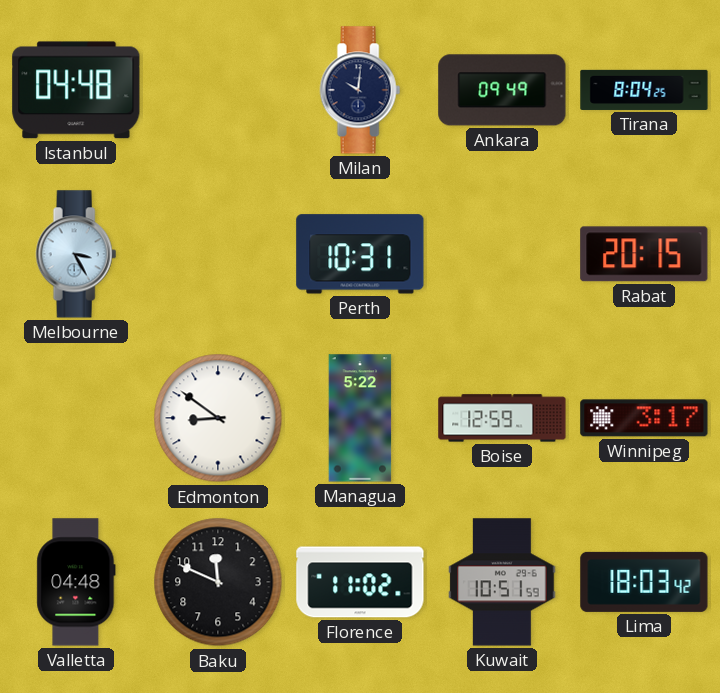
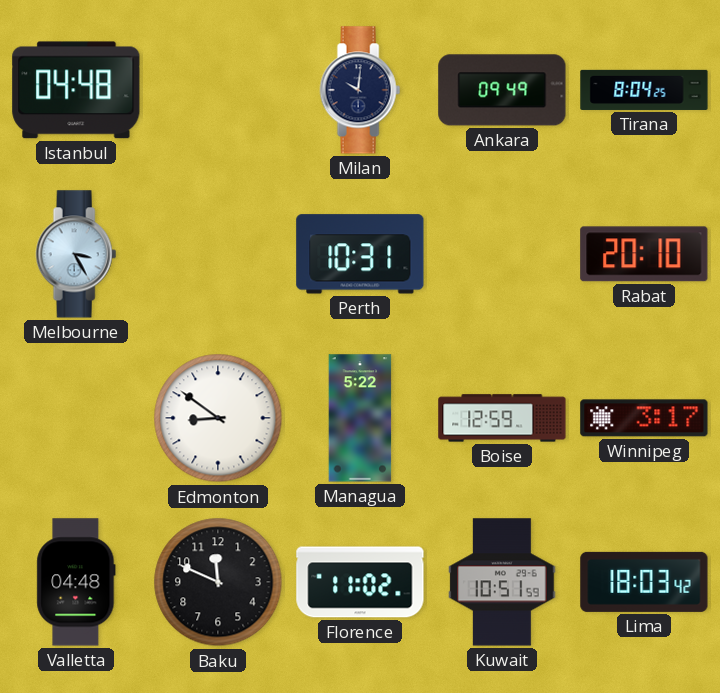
Rabat: 20:15 -> 20:10 (644, 254)
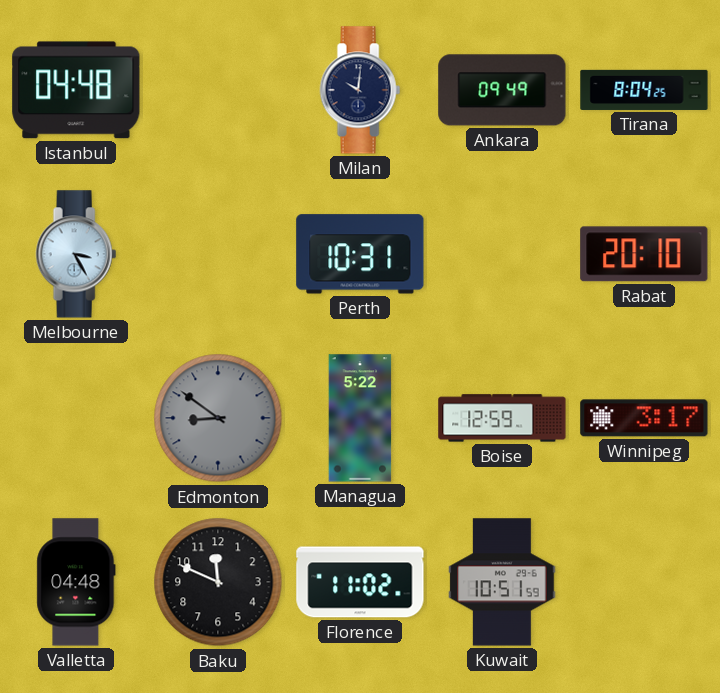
Edmonton dial: white -> grey (218, 418)
Lima: 18:03 -> none (644, 582)
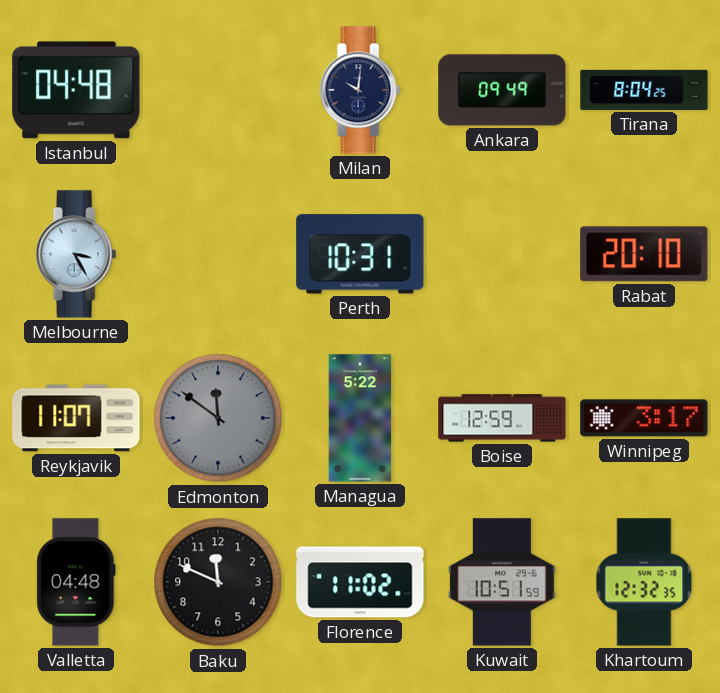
Reykjavik: none -> 11:07 (76, 418)
Edmonton: 8:51 -> 11:51 (218, 418)
Khartoum: none -> 12:32 (644, 582)
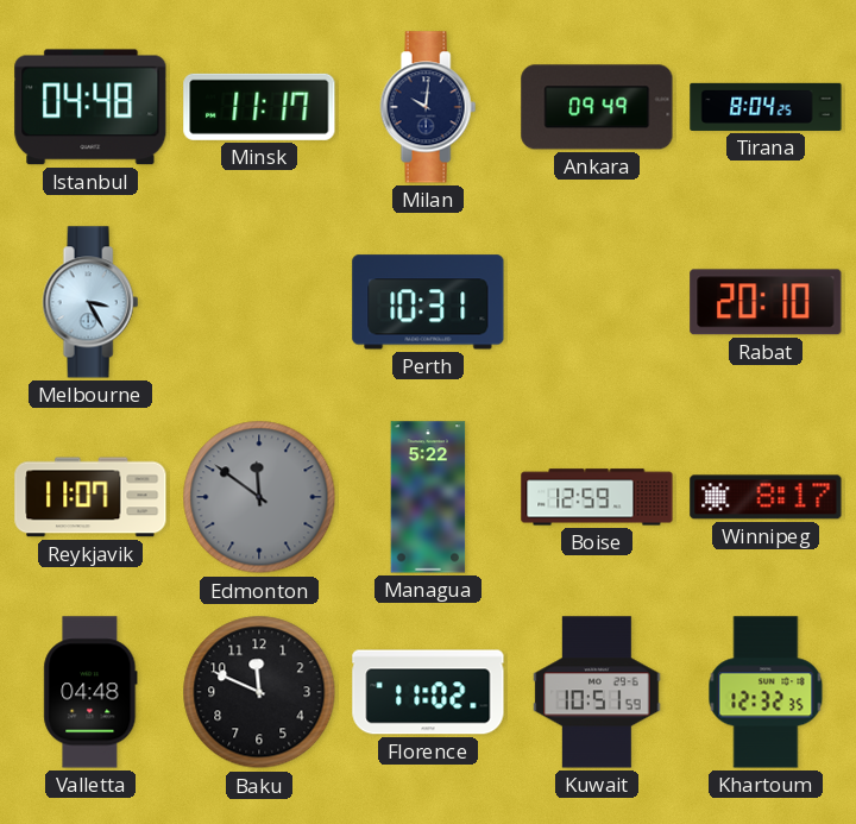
Minsk: none -> 11:17 (259, 107)
Winnipeg: 3:17 -> 8:17 (766, 497)
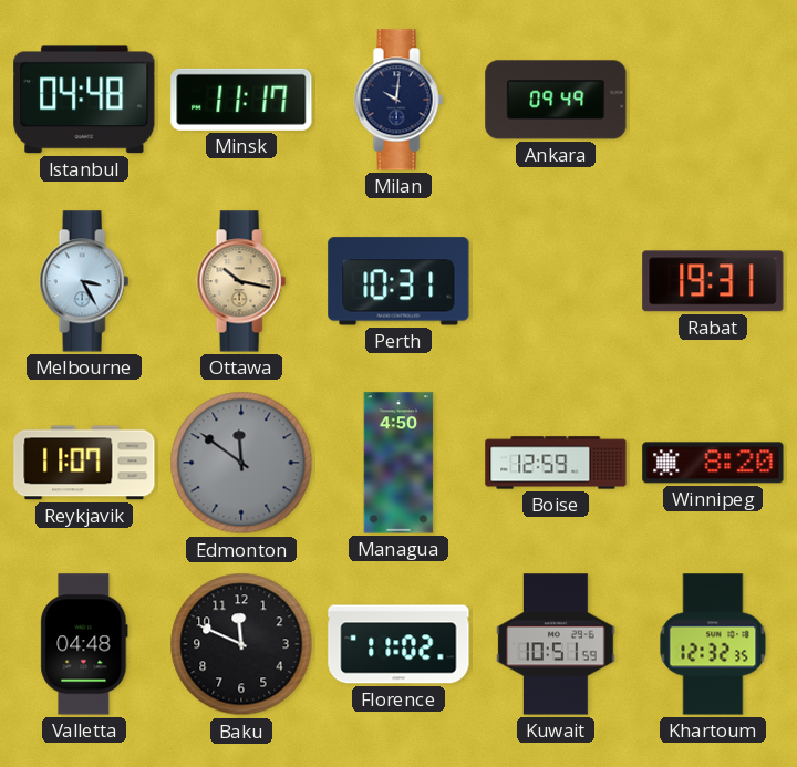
Tirana: 8:04 -> none (766, 107)
Ottawa: none -> 10:17 (241, 281)
Rabat: 20:10 -> 19:31 (713, 281)
Managua: 5:22 -> 4:50 (398, 463)
Winnipeg: 8:17 -> 8:20 (713, 463)
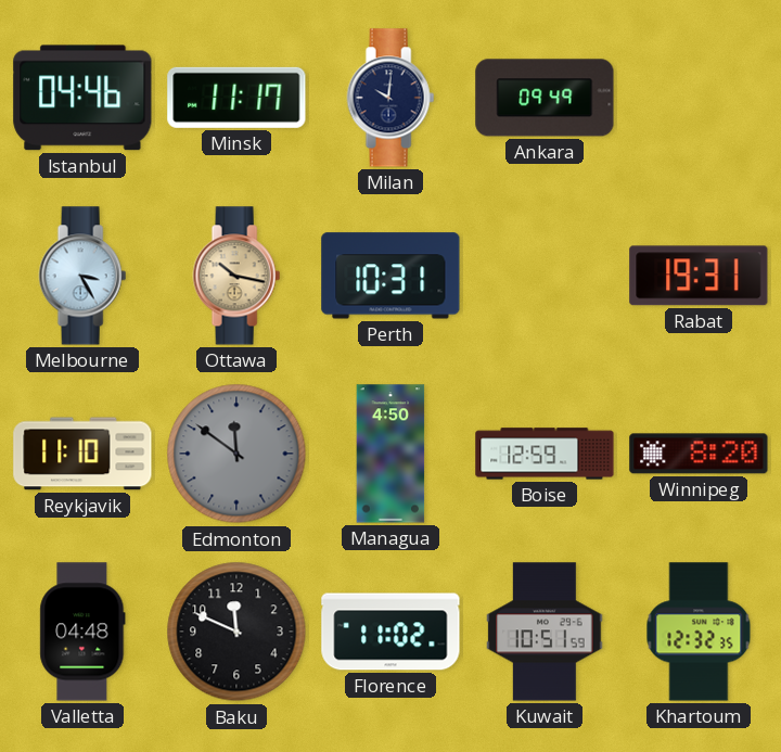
Istanbul: 04:48 -> 04:46 (82, 98)
Reykjavik: 11:07 -> 11:10 (82, 454)
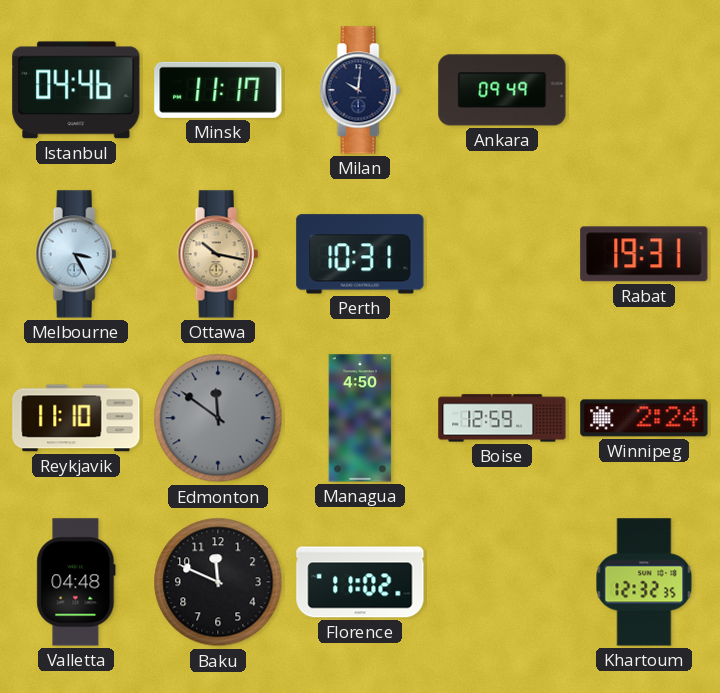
Winnipeg: 8:20 -> 2:24 (644, 418)
Kuwait: 10:51 -> none (545, 632)
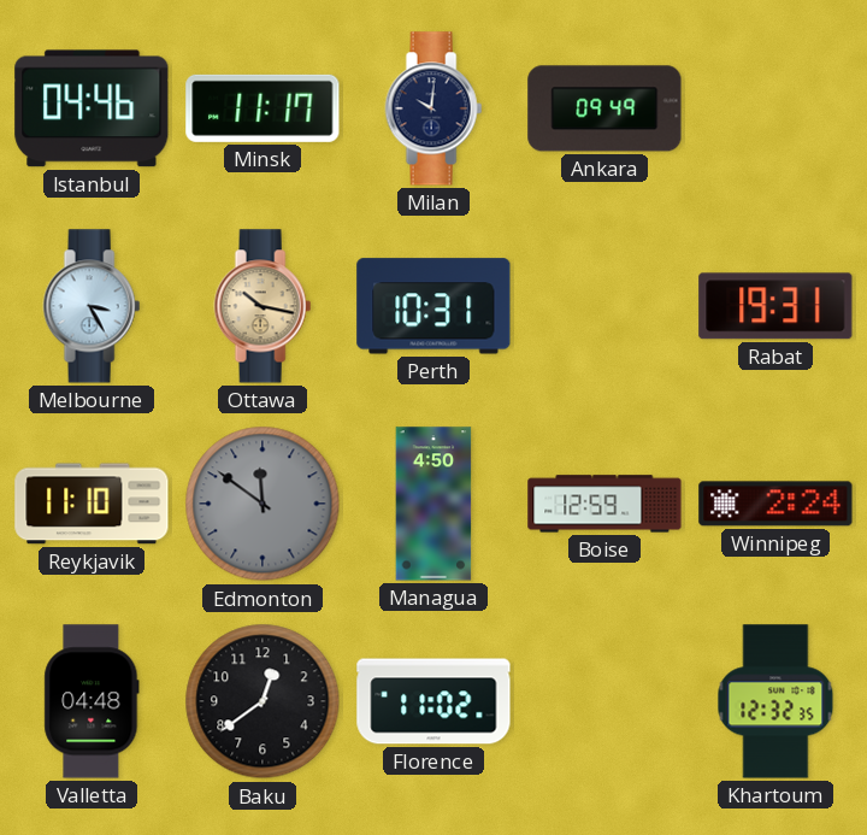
Baku: 11:49 -> 12:39 (263, 701)
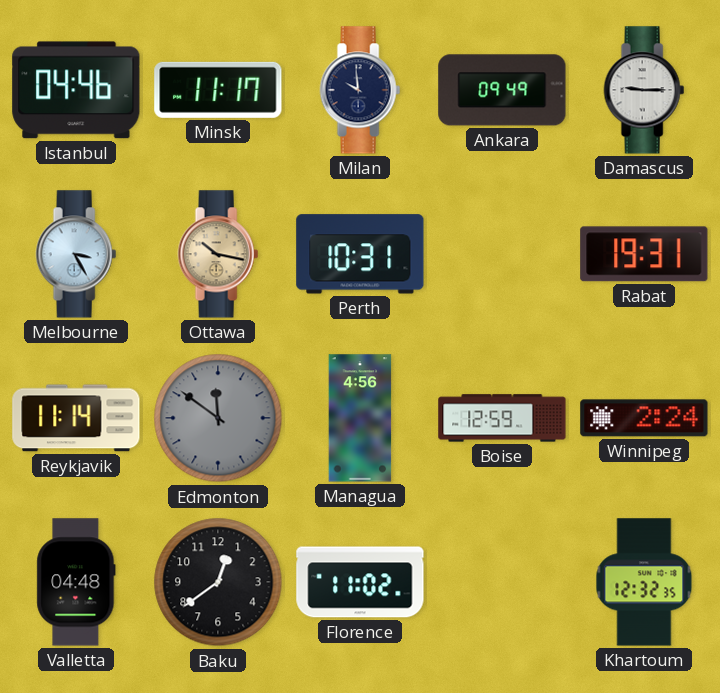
Milan: 10:01 -> 9:59 (360, 90)
Damascus: none -> 9:15 (644, 90)
Reykjavik: 11:10 -> 11:14 (76, 418)
Managua: 4:50 -> 4:56 (360, 418)
